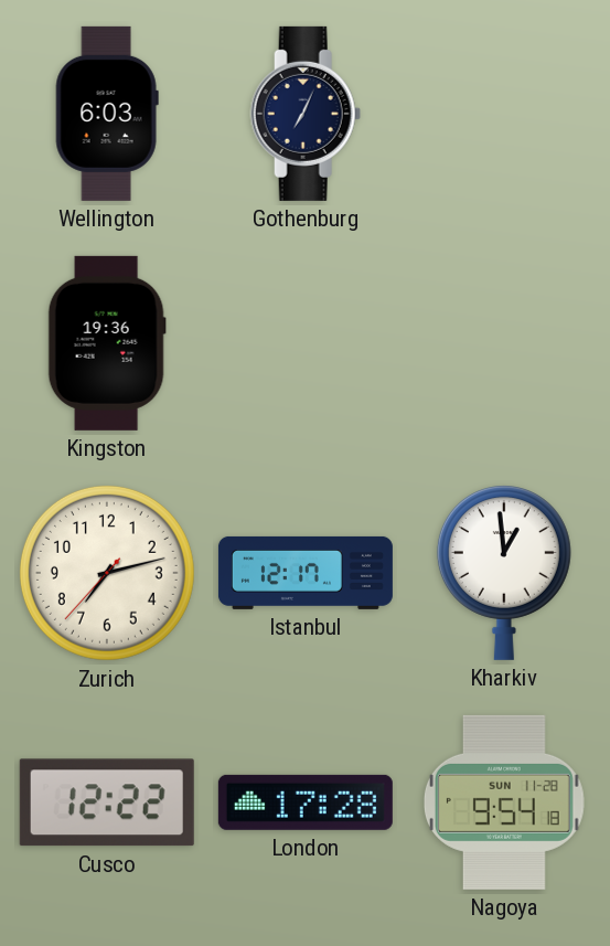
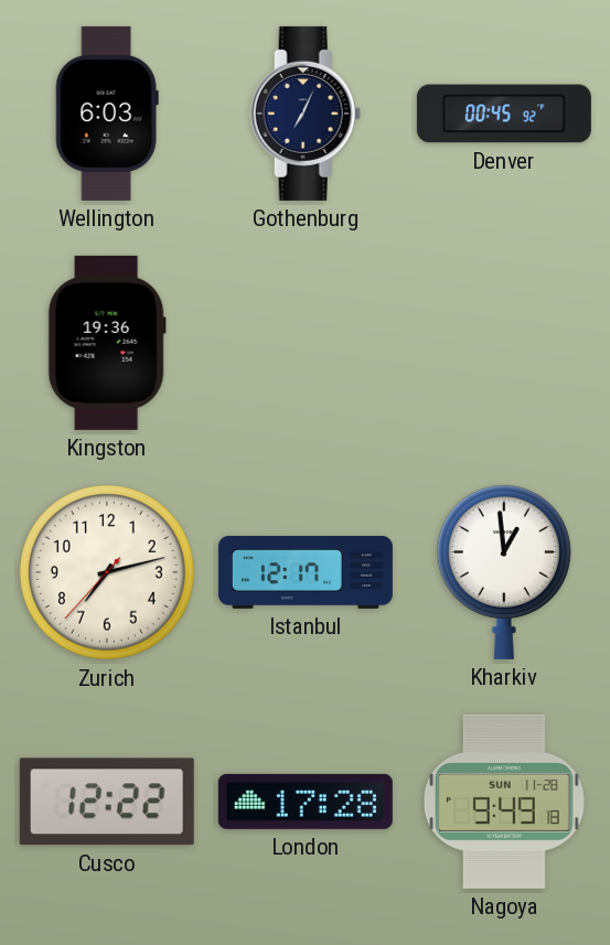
Denver: none -> 00:45 (504, 114)
Nagoya: 9:54 -> 9:49 (504, 802)
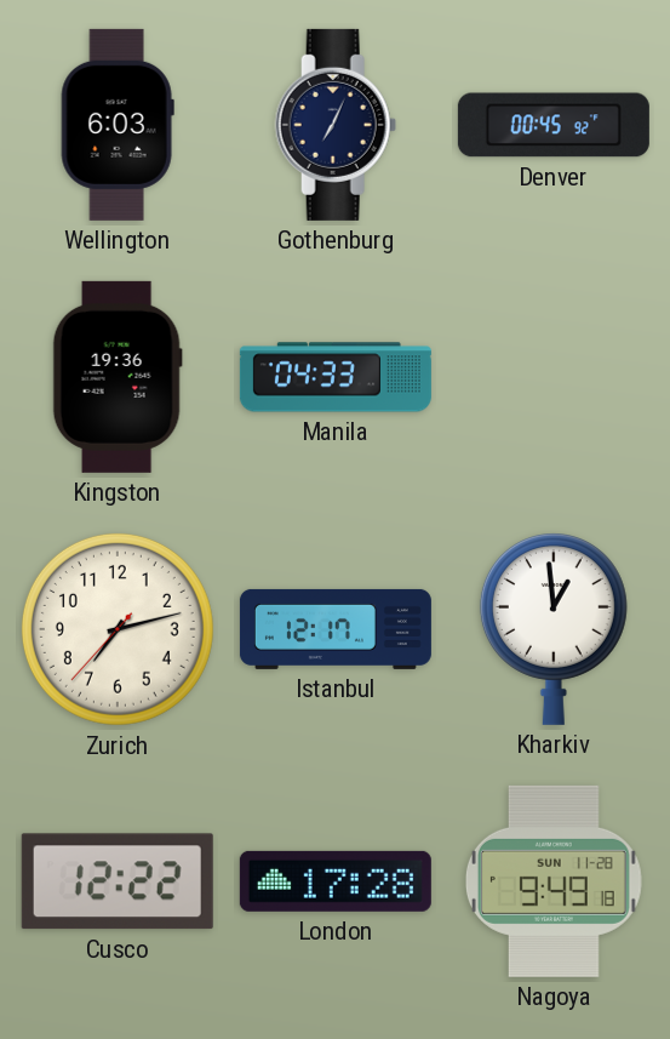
Manila: none -> 04:33 (336, 377)
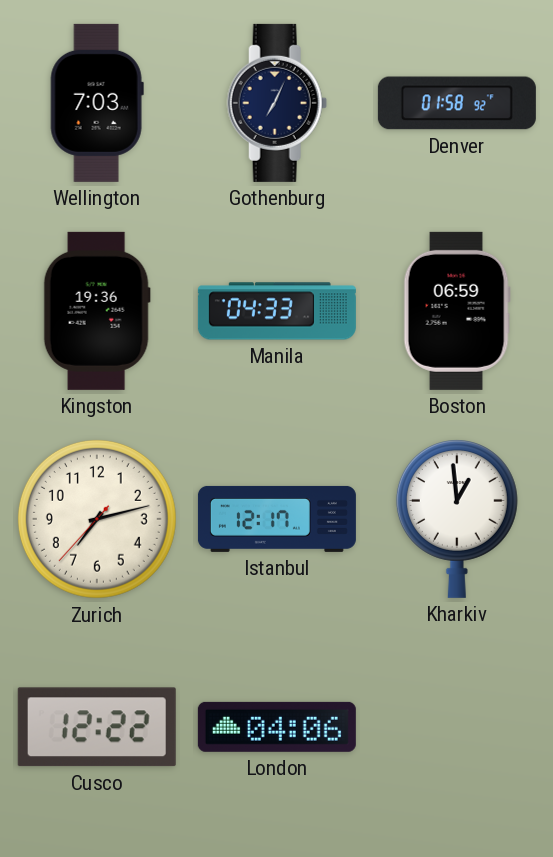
Wellington: 6:03 -> 7:03 (97, 103)
Denver: 00:45 -> 01:58 (457, 103)
Boston: none -> 06:59 (457, 311)
London: 17:28 -> 04:06 (277, 727)
Nagoya: 9:49 -> none (554, 881)
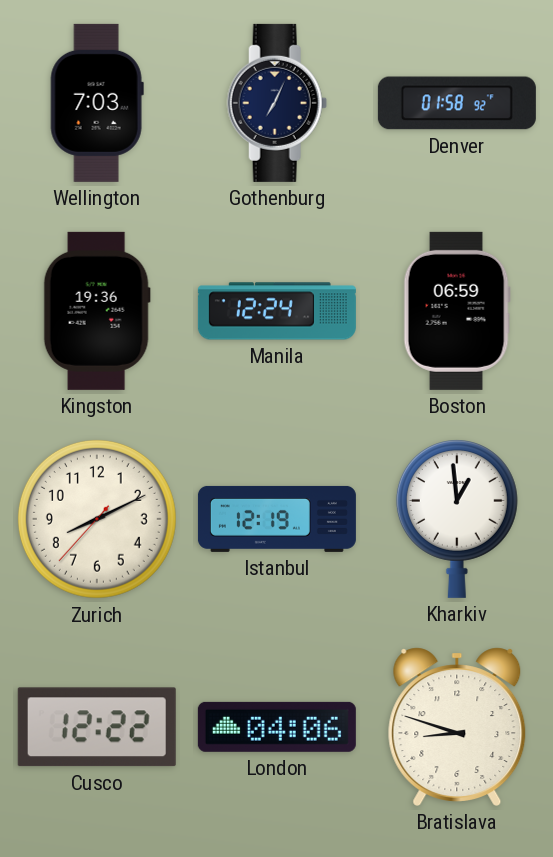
Manila: 04:33 -> 12:24 (277, 311)
Zurich: 7:12 -> 8:10 (97, 519)
Istanbul: 12:17 -> 12:19 (277, 519)
Bratislava: none -> 8:48 (457, 727)
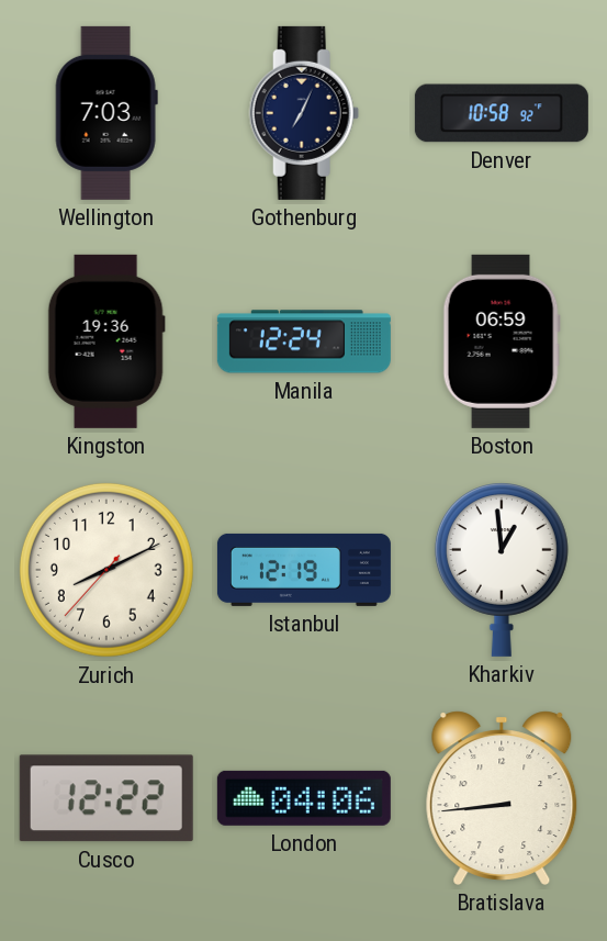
Denver: 01:58 -> 10:58 (502, 113)
Bratislava: 8:48 -> 8:44 (502, 798)
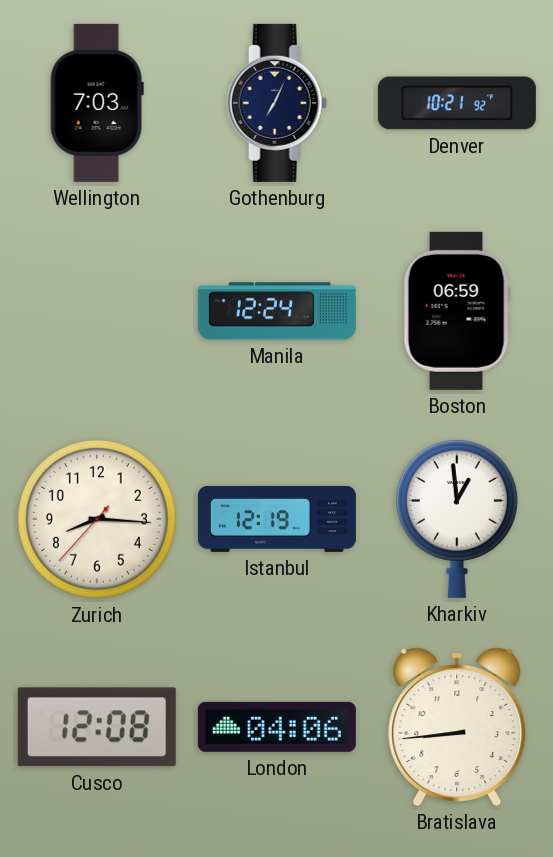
Denver: 10:58 -> 10:21 (457, 103)
Kingston: 19:36 -> none (106, 341)
Zurich: 8:10 -> 8:15 (97, 519)
Cusco: 12:22 -> 12:08 (97, 727)
